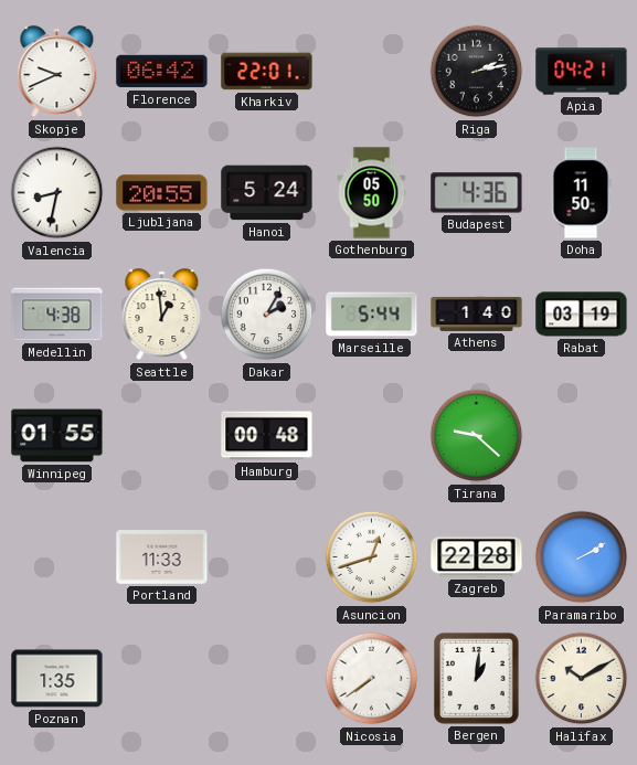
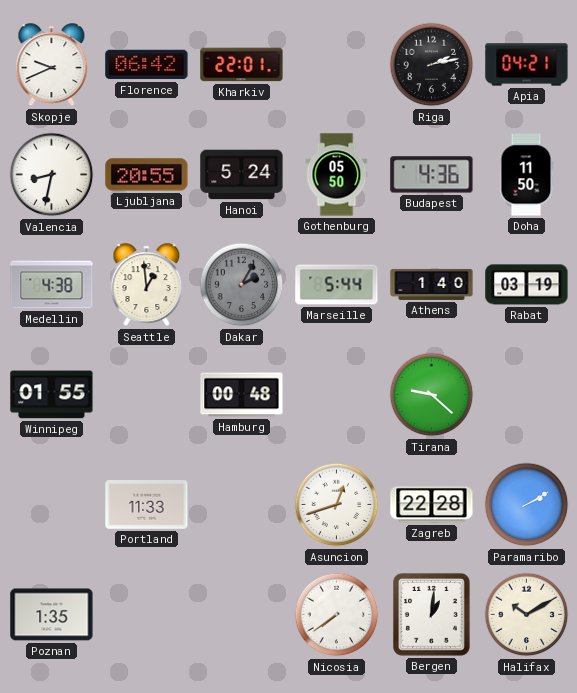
Dakar dial: white -> grey (242, 285)
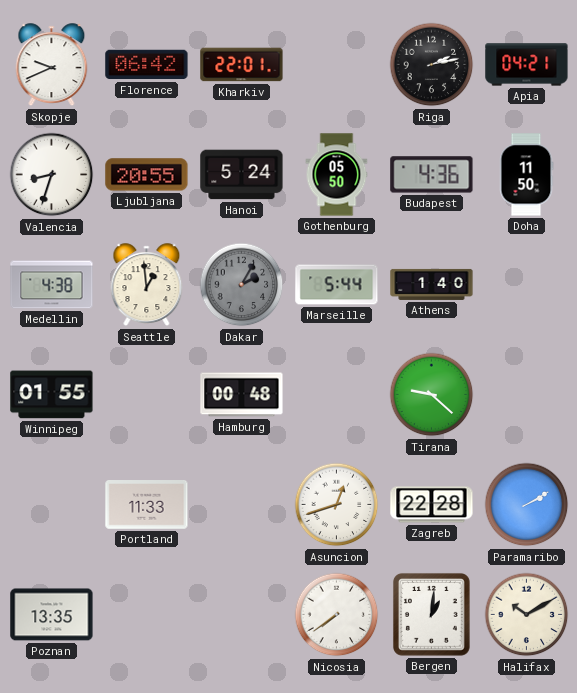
Valencia: 8:32 -> 8:33 (52, 175)
Rabat: 03:19 -> none (527, 285)
Poznan: 1:35 -> 13:35 (52, 615)
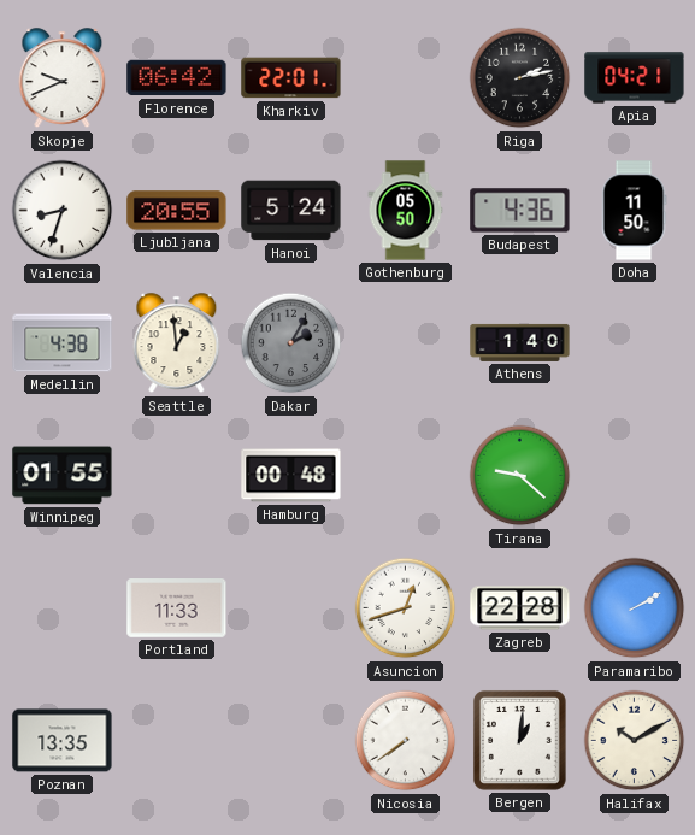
Marseille: 5:44 -> none (337, 285)
